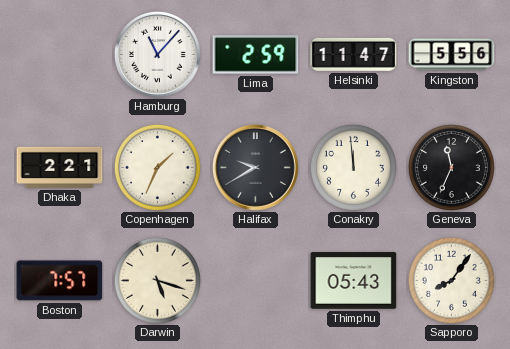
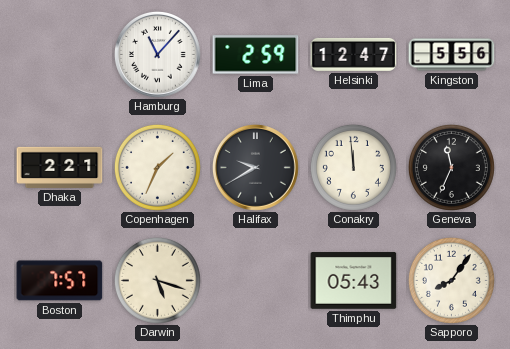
Helsinki: 11:47 -> 12:47 (354, 54)
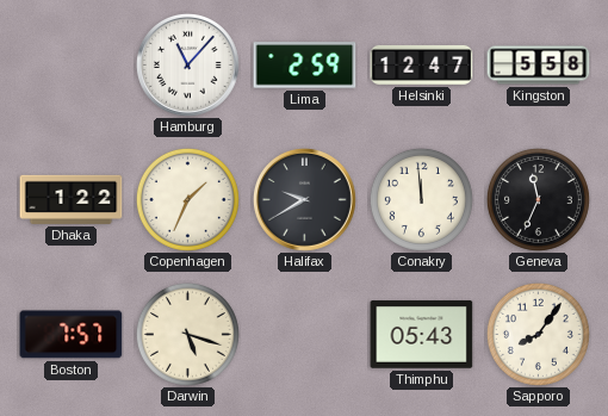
Kingston: 5:56 -> 5:58 (539, 66)
Dhaka: 2:21 -> 1:22 (72, 199)
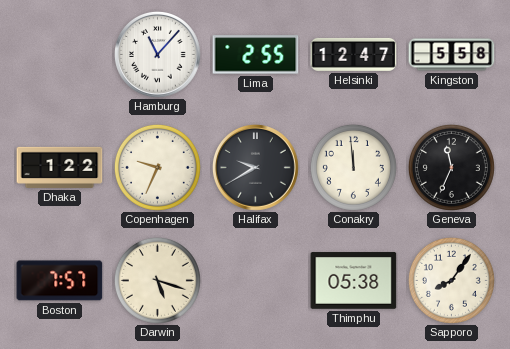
Lima: 2:59 -> 2:55 (256, 55)
Copenhagen: 1:34 -> 9:34 (157, 167)
Thimphu: 05:43 -> 05:38 (354, 281)
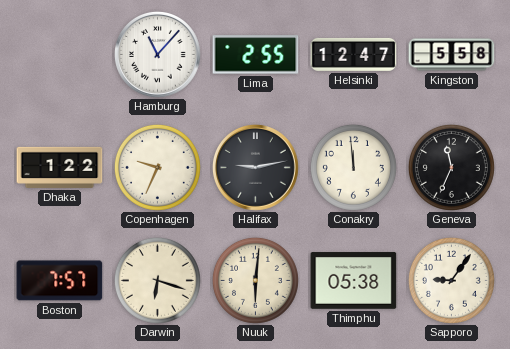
Halifax: 9:40 -> 9:13 (255, 167)
Darwin: 5:18 -> 6:18 (157, 280)
Nuuk: none -> 6:01 (255, 280)
Sapporo: 8:06 -> 9:06 (451, 280)
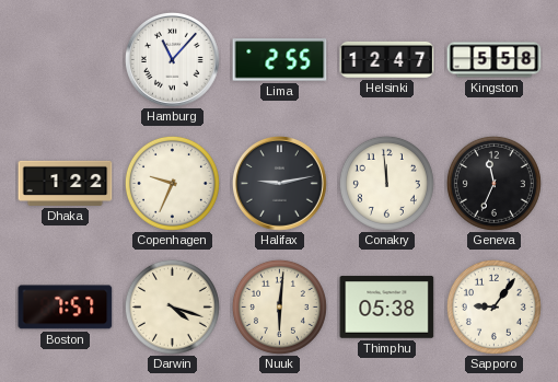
Darwin: 6:18 -> 4:18 (172, 306)
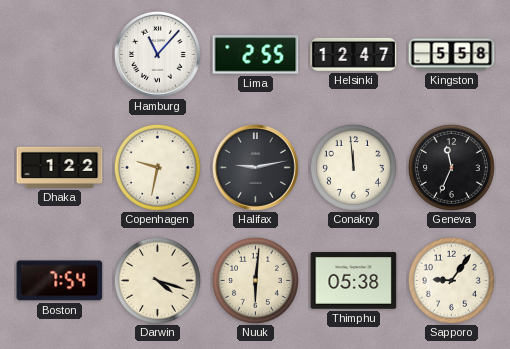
Copenhagen: 9:34 -> 9:32 (157, 167)
Boston: 7:57 -> 7:54 (60, 281)
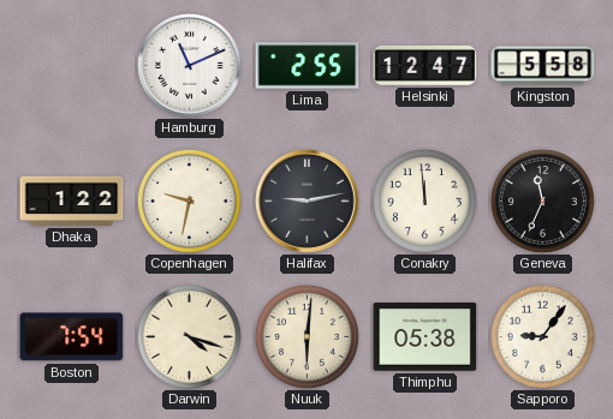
Hamburg: 11:07 -> 11:11 (189, 65)
